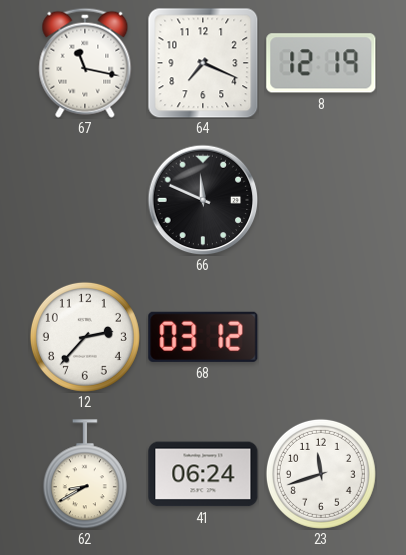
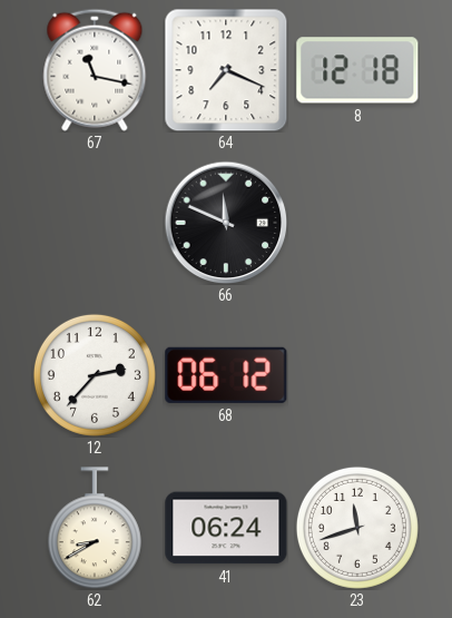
8: 12:19 -> 12:18 (357, 70)
68: 03:12 -> 06:12 (226, 375)
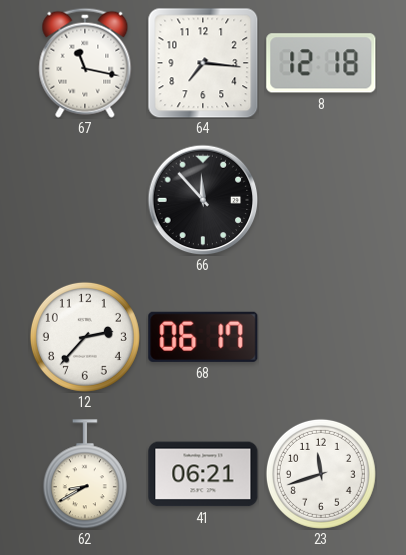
64: 7:19 -> 7:16 (203, 63)
66: 11:49 -> 11:53 (203, 200)
68: 06:12 -> 06:17 (203, 337)
41: 06:24 -> 06:21 (203, 474)
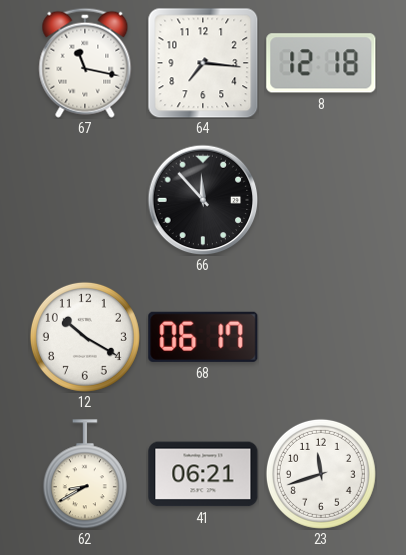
12: 2:37 -> 10:20 (85, 337)
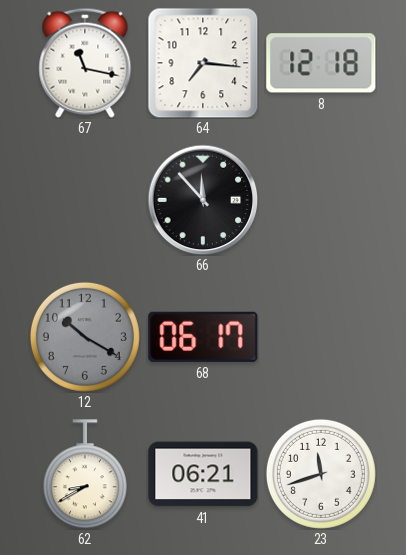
12 dial: white -> grey (85, 337)
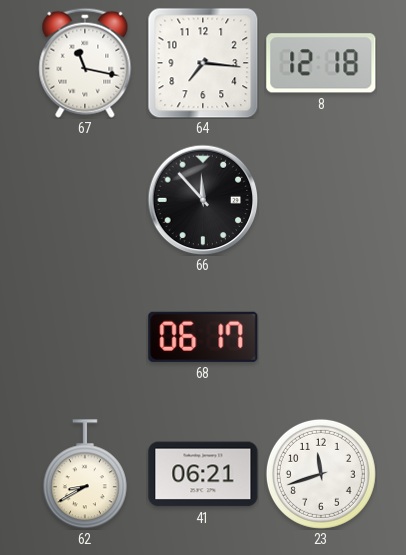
12: 10:20 -> none (85, 337)
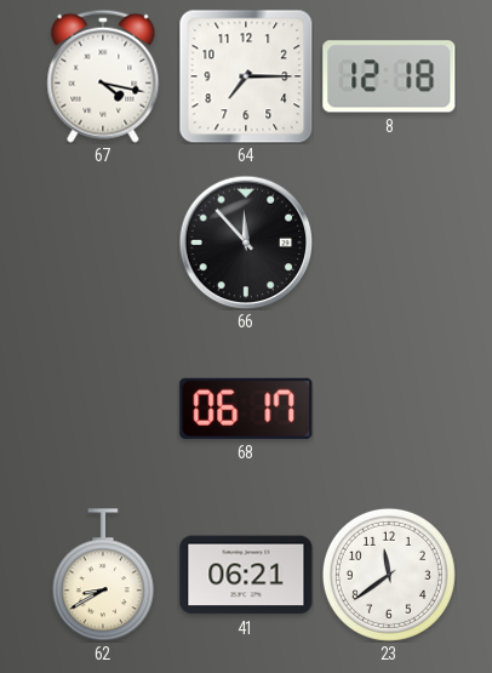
67: 11:17 -> 4:17 (103, 76)
64: 7:16 -> 7:15 (246, 76)
23: 11:42 -> 11:39 (389, 575)
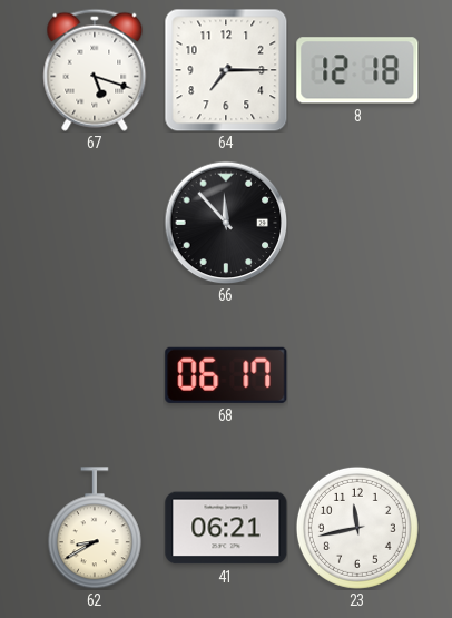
67: 4:17 -> 5:18 (95, 70)
23: 11:39 -> 11:43 (357, 528)
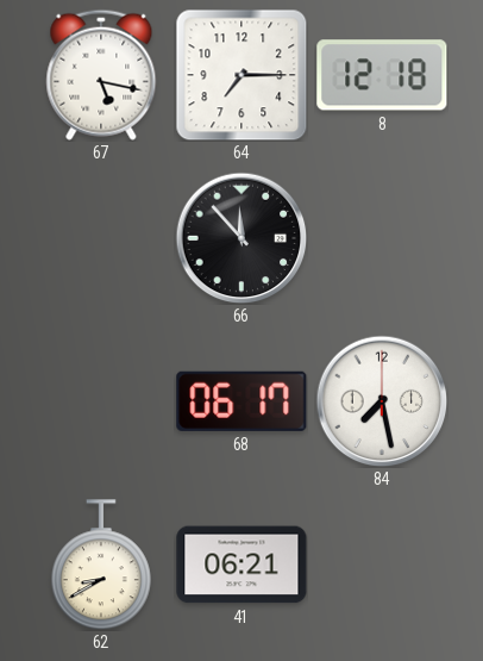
67: 5:18 -> 5:17 (101, 75)
84: none -> 7:28 (382, 401)
23: 11:43 -> none (357, 528)
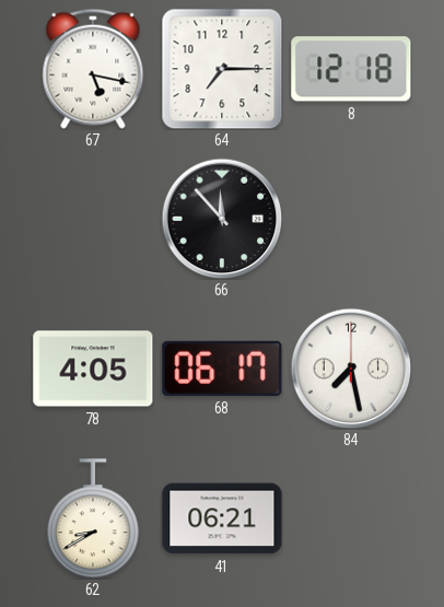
78: none -> 4:05 (93, 369)
